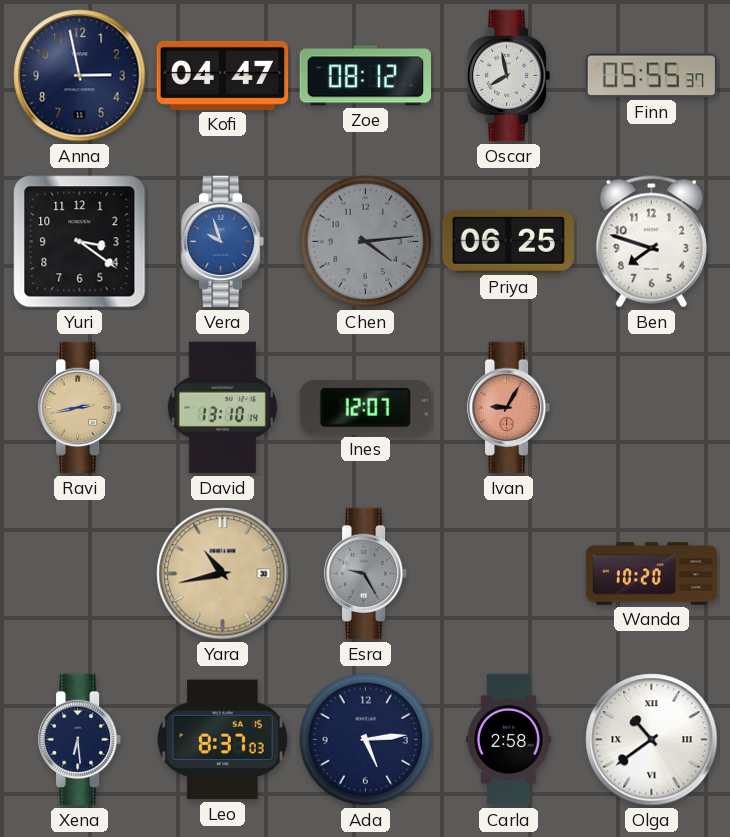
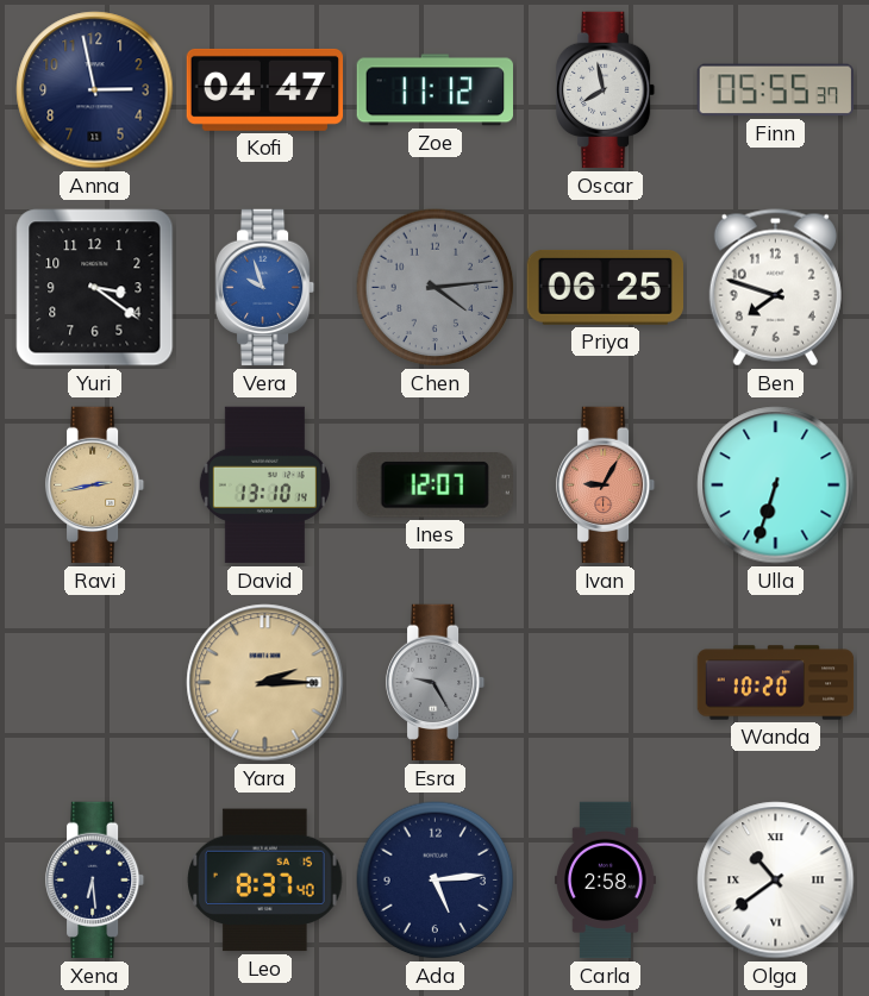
Zoe: 08:12 -> 11:12 (434, 90)
Ulla: none -> 6:33 (776, 486)
Yara: 10:43 -> 2:15 (265, 683)
Leo: 8:37:03 -> 8:37:40 (265, 881)
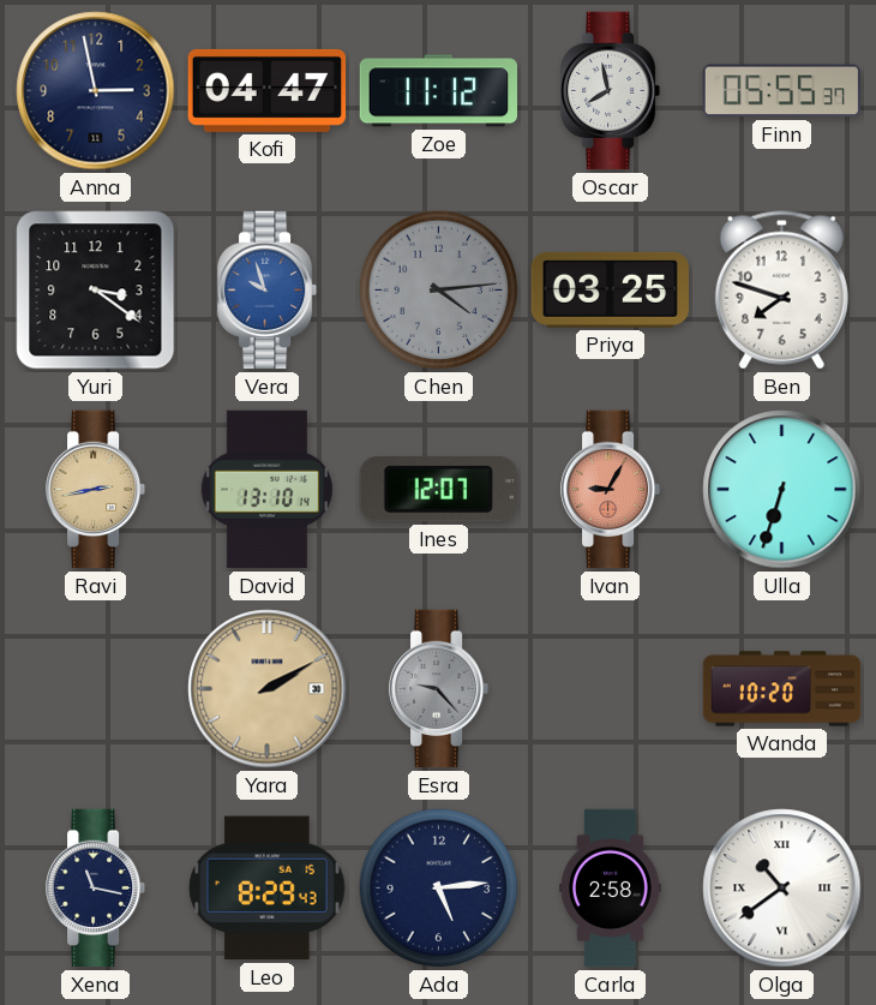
Priya: 06:25 -> 03:25 (610, 289)
Yara: 2:15 -> 2:10 (268, 689)
Esra: 9:25 -> 9:23 (439, 689)
Xena: 6:29 -> 11:17 (96, 889)
Leo: 8:37 -> 8:29 (268, 889)
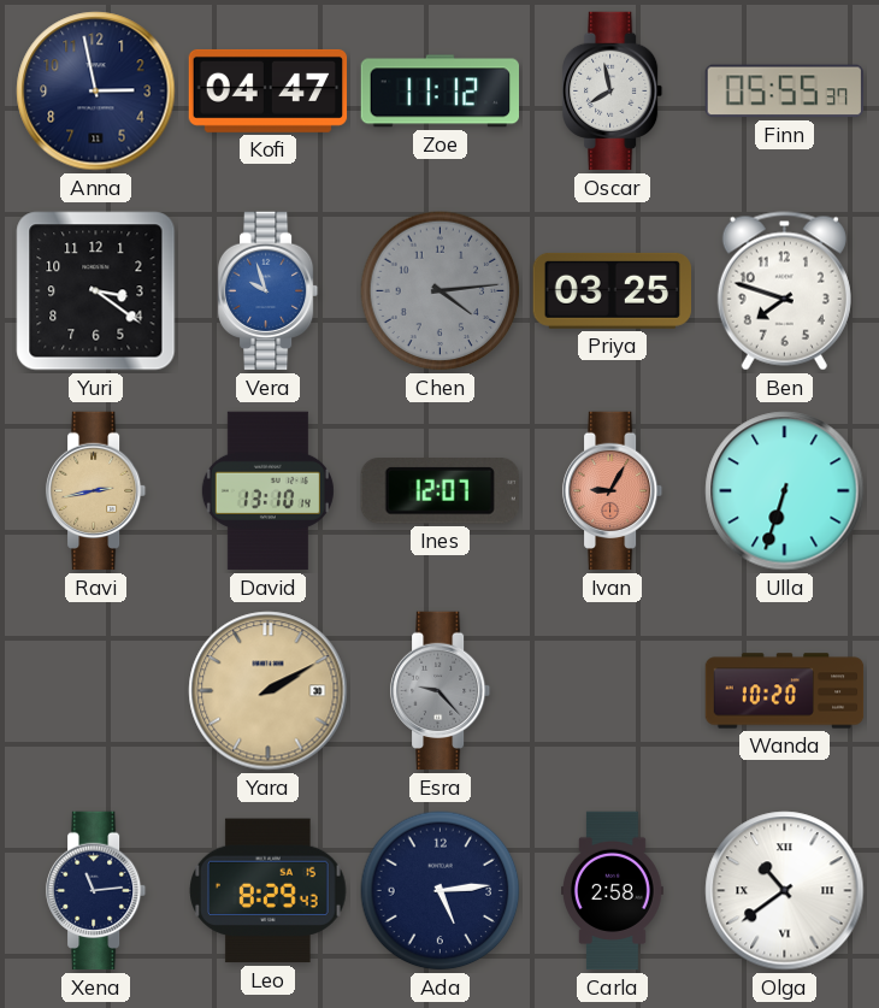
Xena: 11:17 -> 11:14 (96, 891)
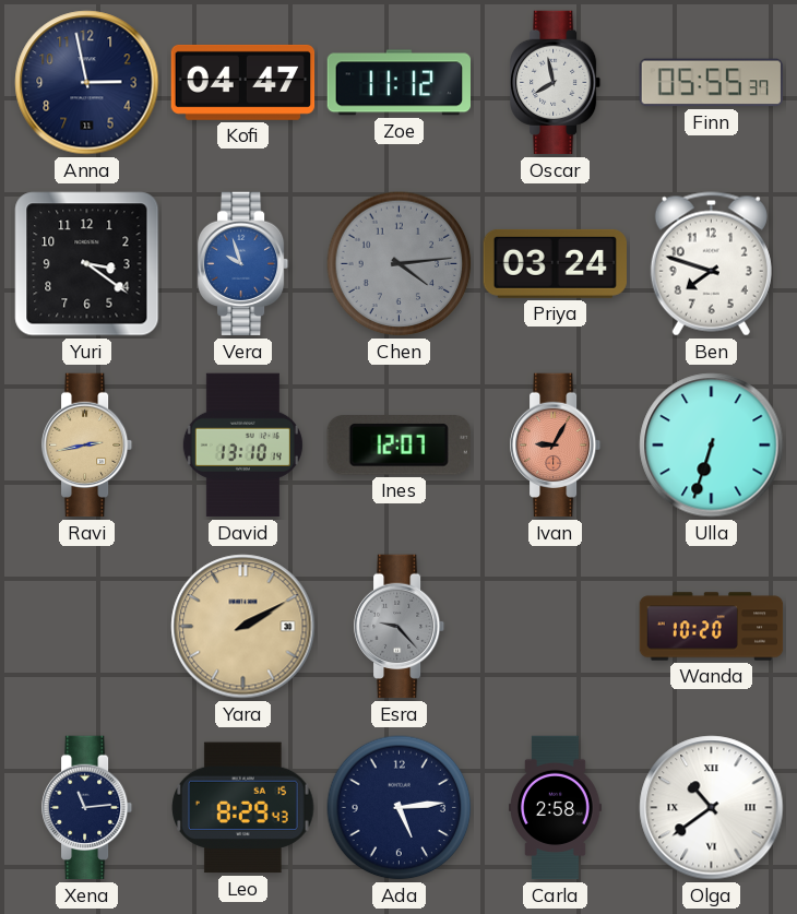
Priya: 03:25 -> 03:24 (555, 263)
